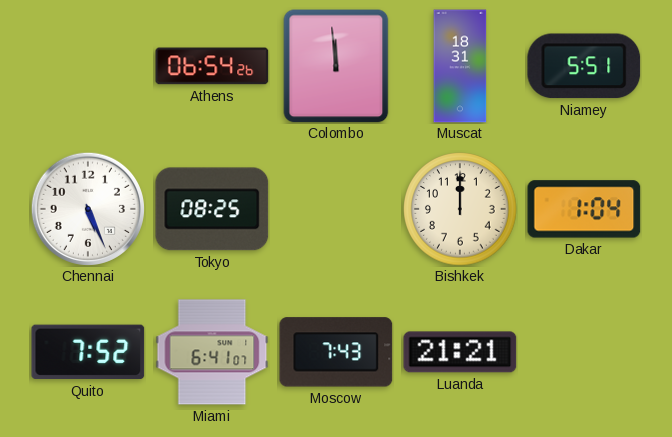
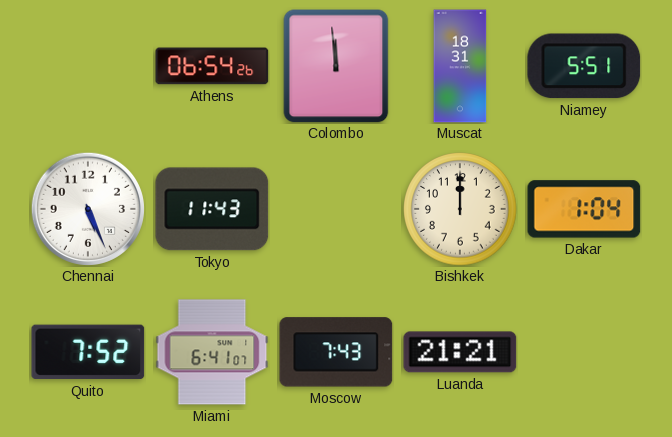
Tokyo: 08:25 -> 11:43 (212, 209)
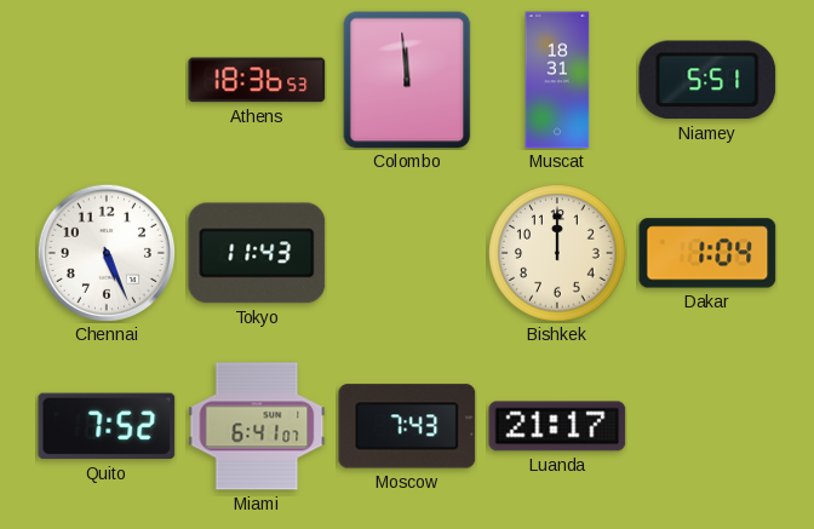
Athens: 06:54 -> 18:36 (257, 80)
Luanda: 21:21 -> 21:17 (557, 426)
